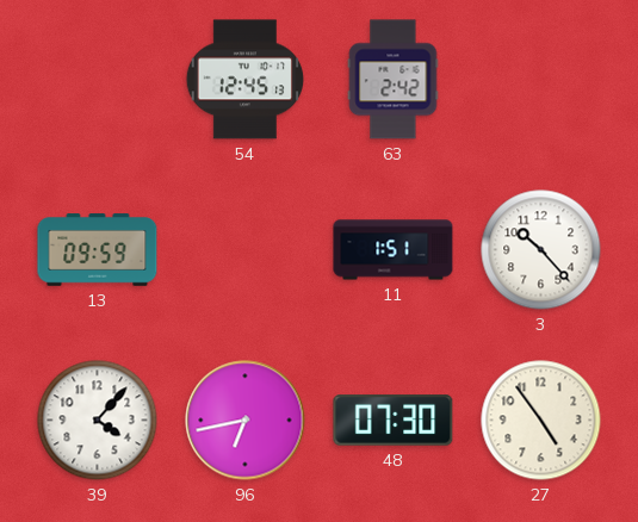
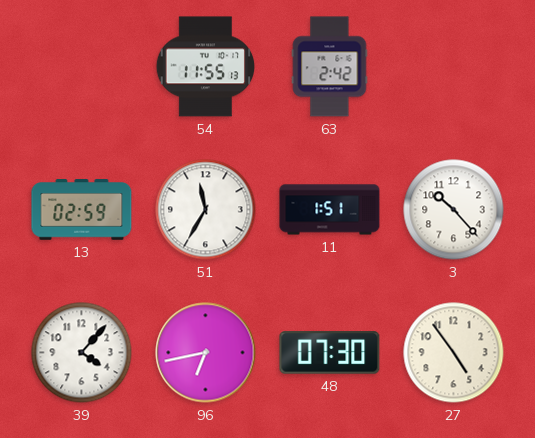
54: 12:45 -> 11:55 (205, 67)
13: 09:59 -> 02:59 (82, 210)
51: none -> 11:35 (206, 210)
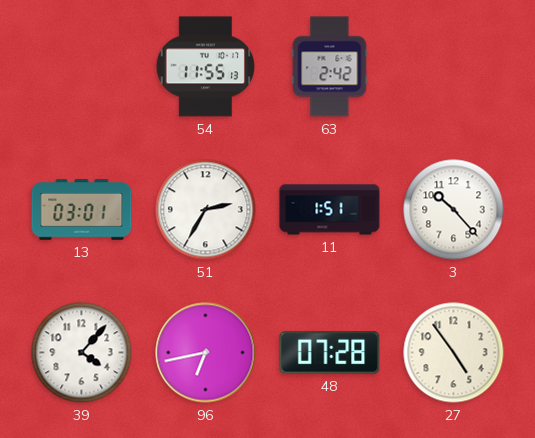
13: 02:59 -> 03:01 (82, 210)
51: 11:35 -> 2:35 (206, 210)
48: 07:30 -> 07:28 (330, 353)
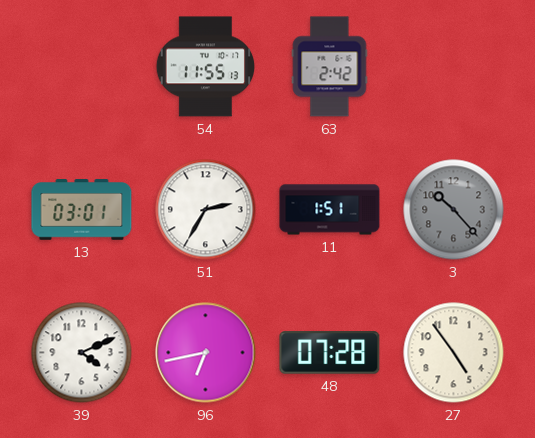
3 dial: white -> grey (454, 210)
39: 4:07 -> 4:11 (82, 353)
